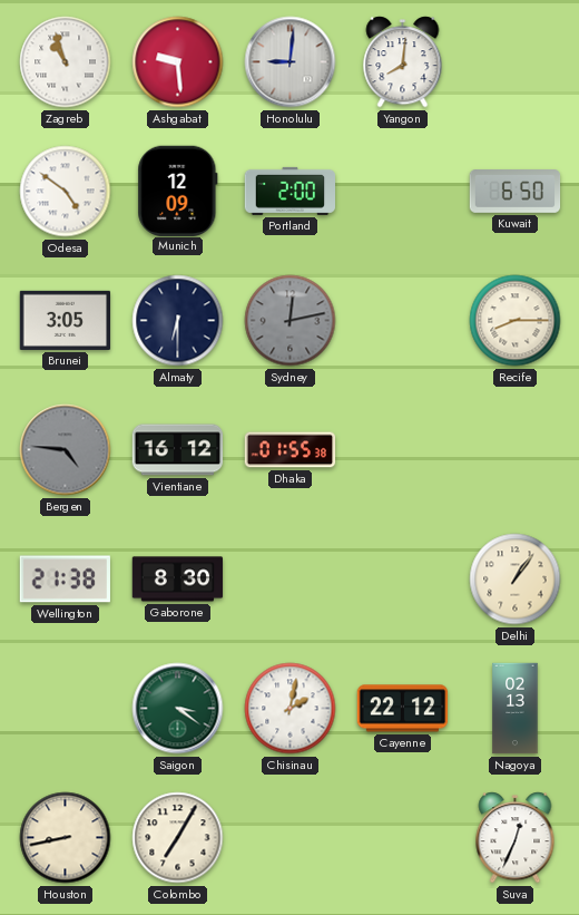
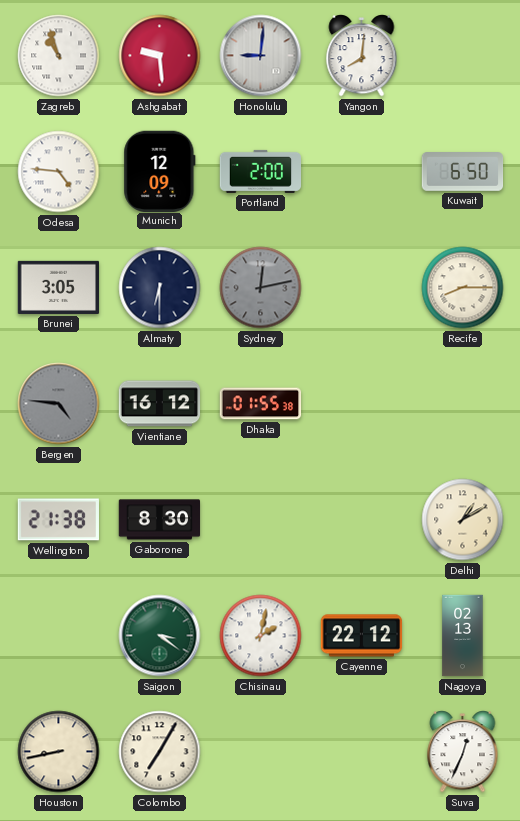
Odesa: 4:51 -> 4:46 (59, 172)
Delhi: 1:06 -> 1:10 (463, 520)
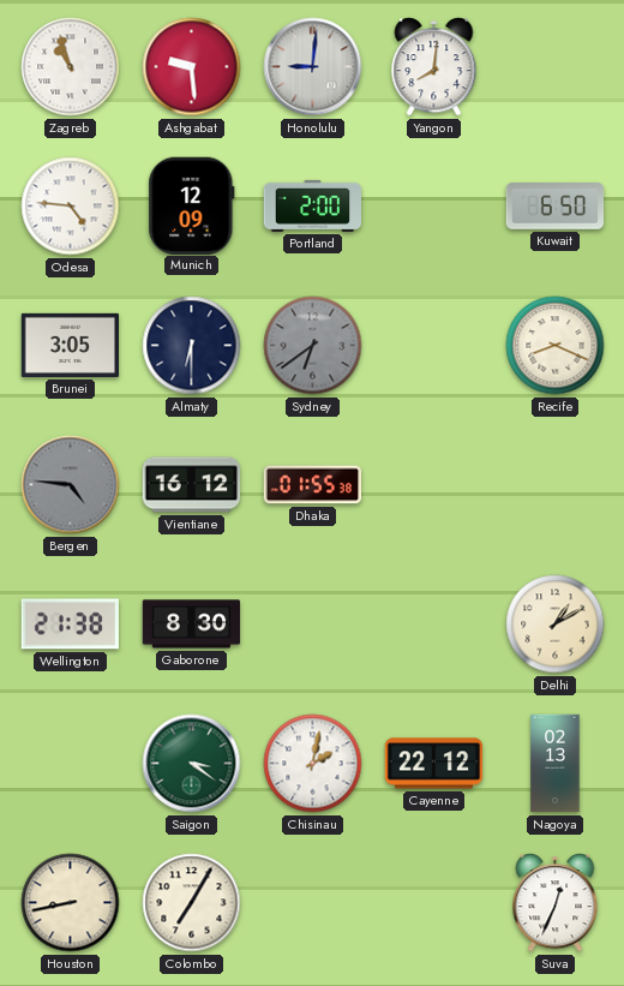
Sydney: 12:13 -> 6:39 (313, 346)
Recife: 8:15 -> 8:19 (556, 346)
